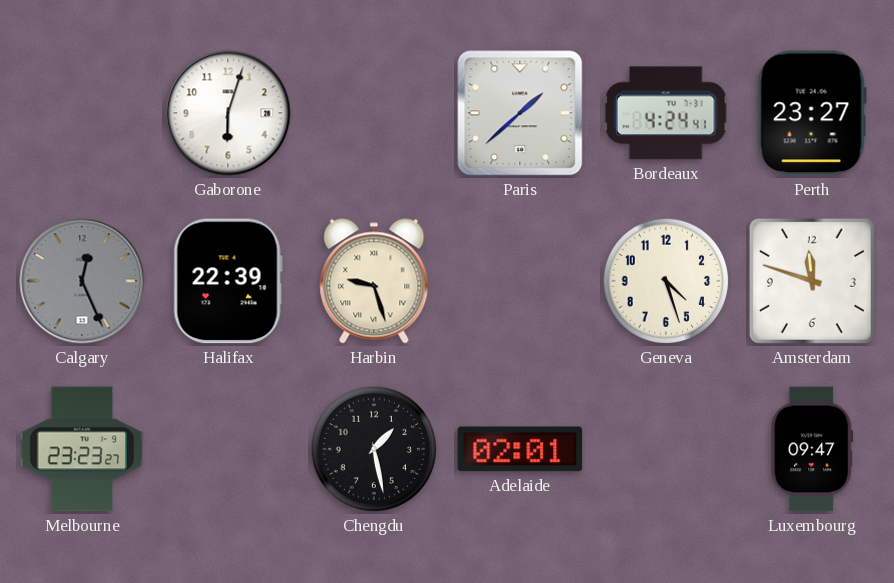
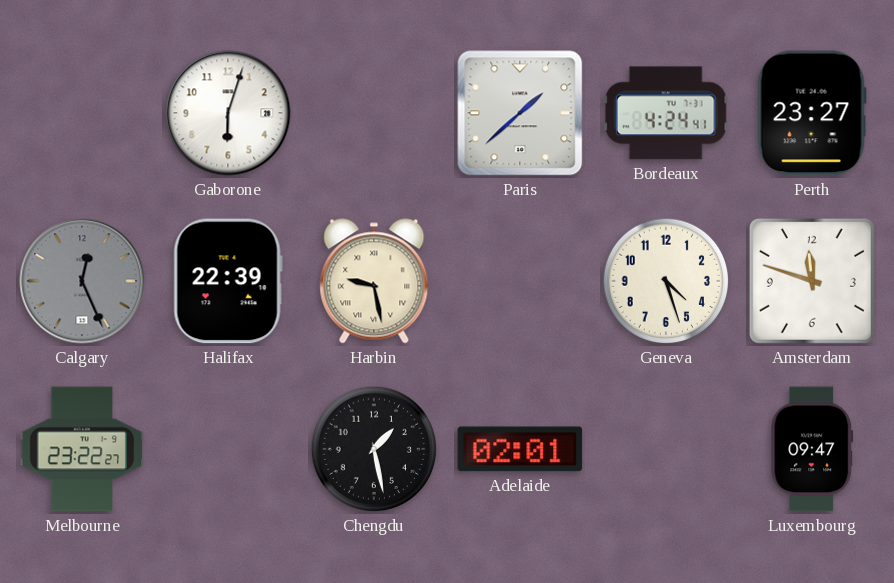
Harbin: 9:27 -> 9:28 (374, 281)
Melbourne: 23:23 -> 23:22 (82, 449)
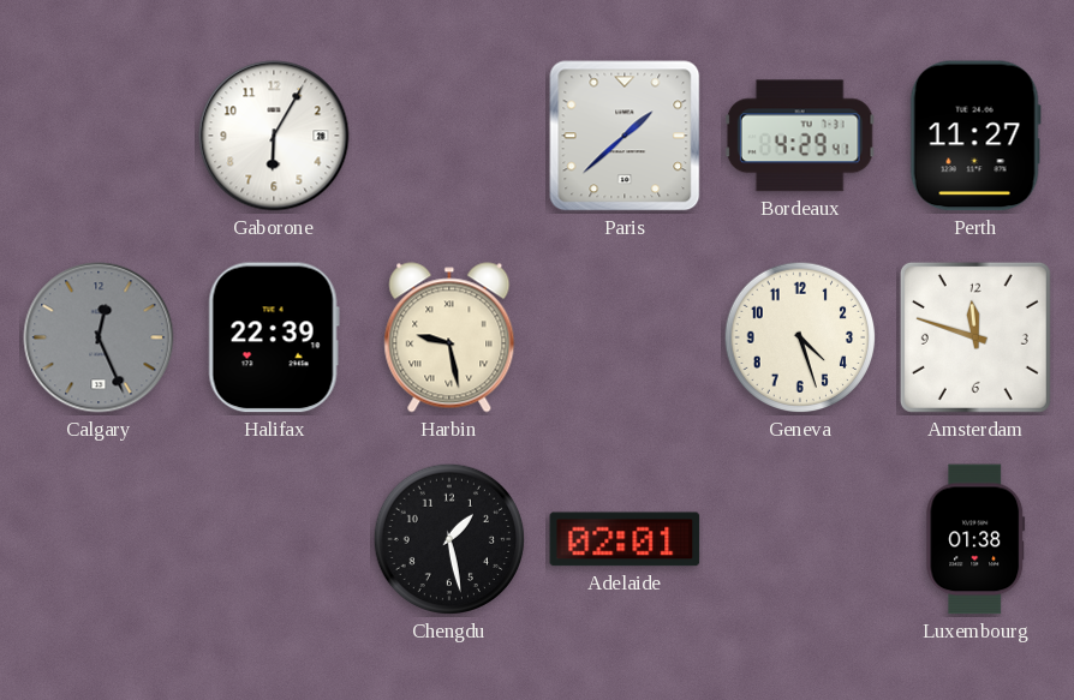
Gaborone: 6:03 -> 6:05 (274, 136)
Bordeaux: 4:24 -> 4:29 (800, 136)
Perth: 23:27 -> 11:27 (975, 136)
Melbourne: 23:22 -> none (82, 449)
Luxembourg: 09:47 -> 01:38 (975, 539)
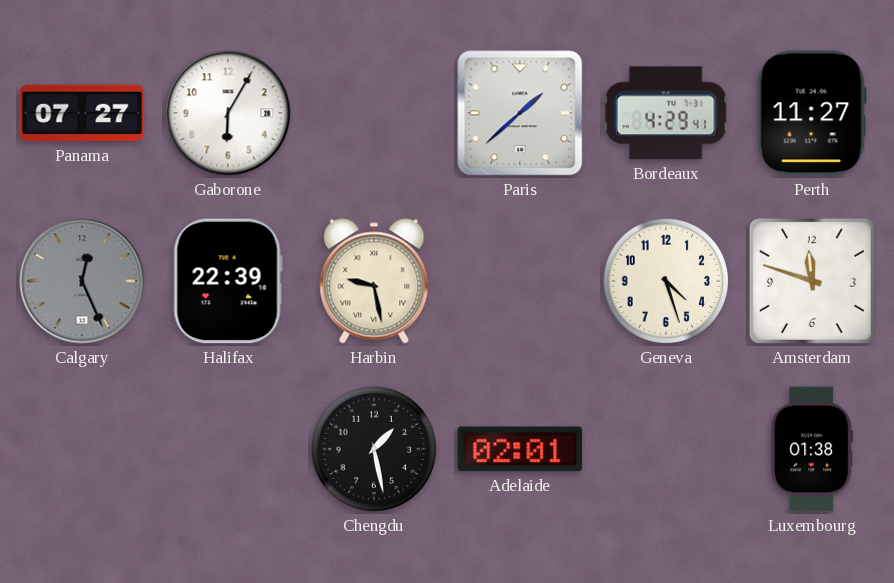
Panama: none -> 07:27 (82, 113)
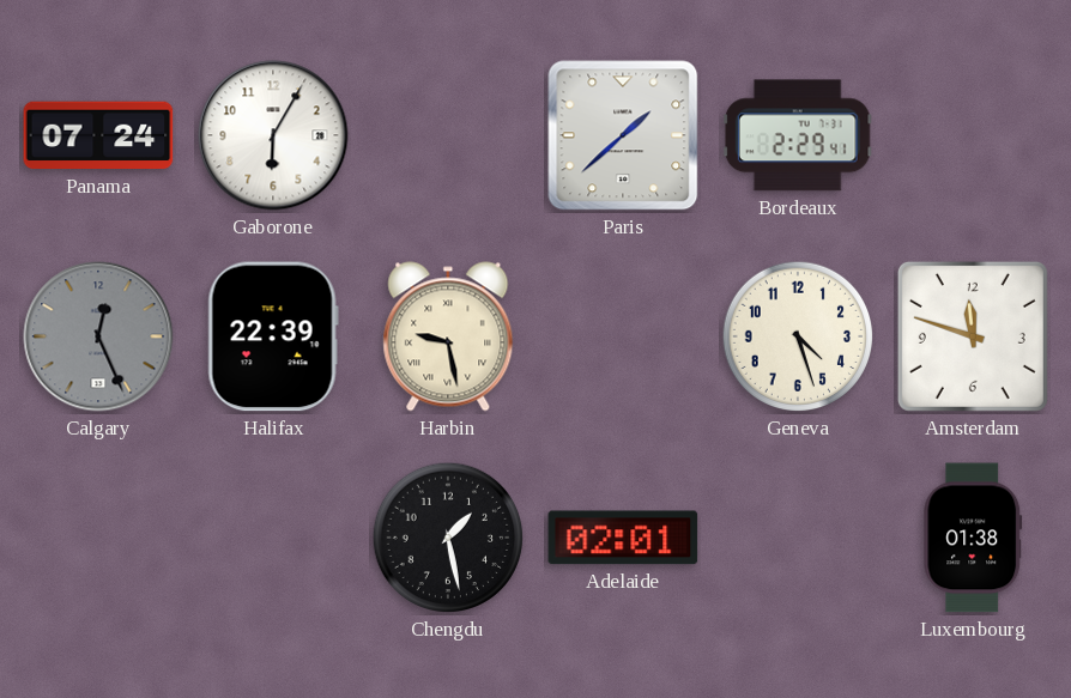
Panama: 07:27 -> 07:24 (98, 135)
Bordeaux: 4:29 -> 2:29 (798, 135)
Perth: 11:27 -> none (812, 113)
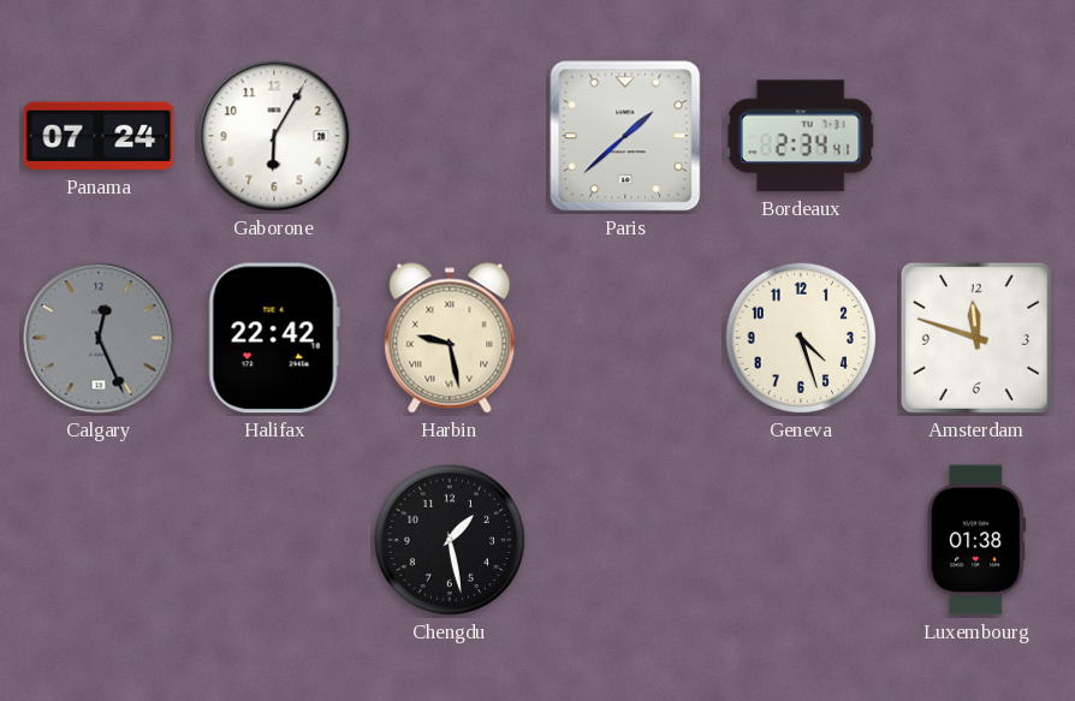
Bordeaux: 2:29 -> 2:34 (801, 136)
Halifax: 22:39 -> 22:42 (274, 338)
Adelaide: 02:01 -> none (623, 538)
